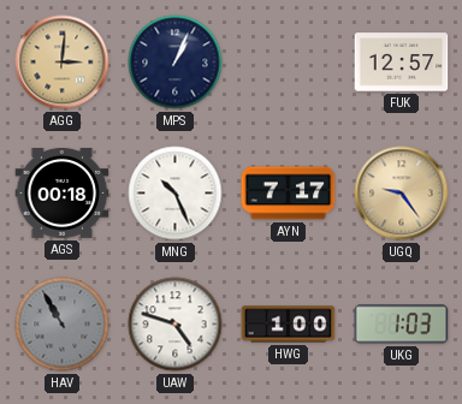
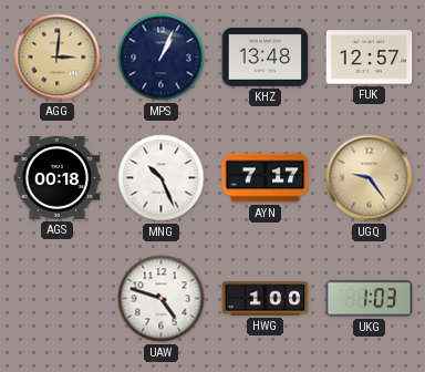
KHZ: none -> 13:48 (266, 56)
HAV: 10:55 -> none (63, 325)
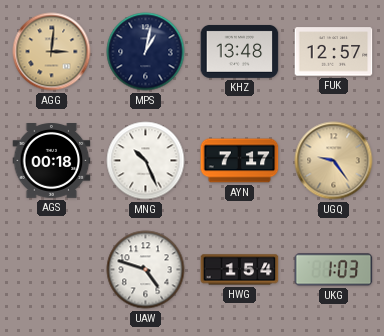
MPS: 1:04 -> 1:02 (146, 52)
HWG: 1:00 -> 1:54 (240, 270)
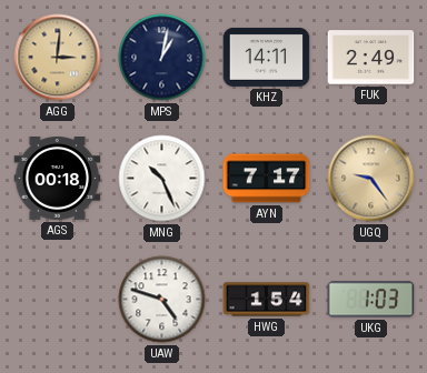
KHZ: 13:48 -> 14:11 (267, 57)
FUK: 12:57 -> 2:49 (371, 58)
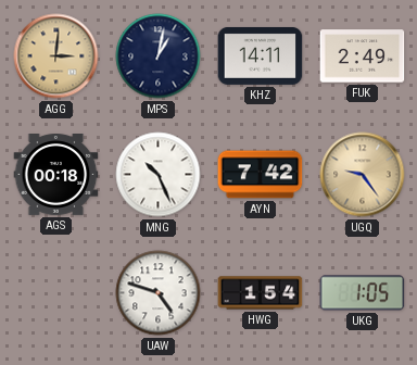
AYN: 7:17 -> 7:42 (261, 175)
UKG: 1:03 -> 1:05 (363, 293)
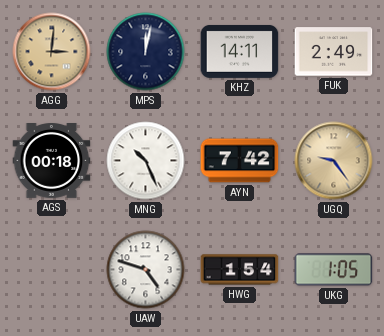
MPS: 1:02 -> 12:02 (146, 52)
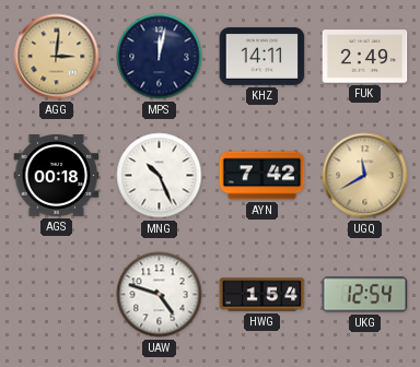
UGQ: 9:24 -> 11:40 (365, 176)
UKG: 1:05 -> 12:54 (365, 295)
